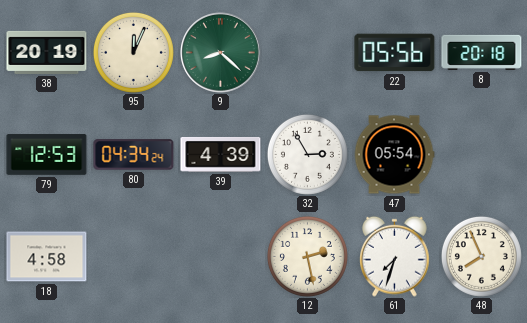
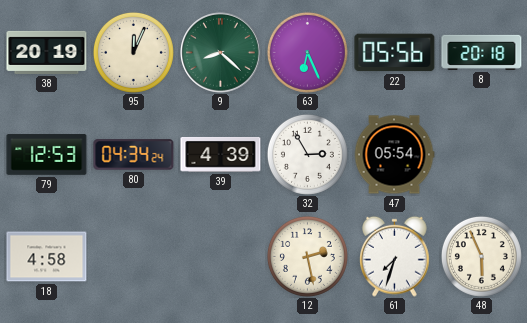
63: none -> 6:26 (307, 52)
48: 7:56 -> 5:56 (481, 256)
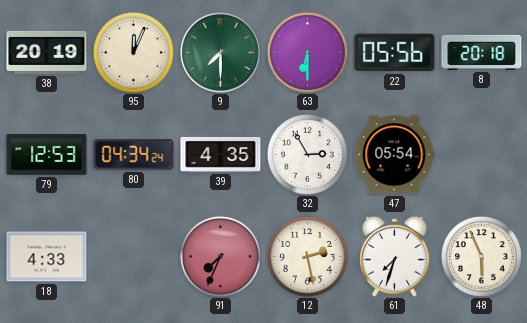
9: 8:22 -> 7:30 (221, 53)
63: 6:26 -> 6:30 (307, 52)
39: 4:39 -> 4:35 (221, 154)
18: 4:58 -> 4:33 (47, 257)
91: none -> 7:34 (220, 256)
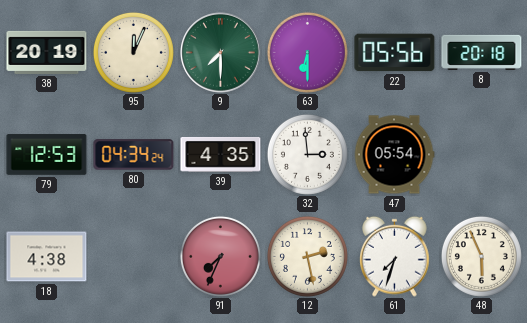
32: 2:55 -> 2:59 (307, 154)
18: 4:33 -> 4:38 (47, 257)
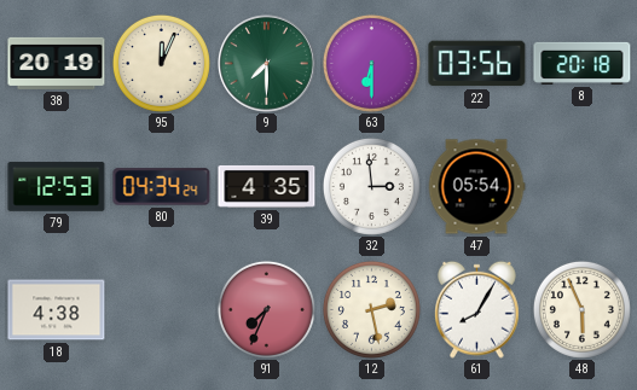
22: 05:56 -> 03:56 (477, 64)
61: 7:33 -> 8:05 (477, 309)
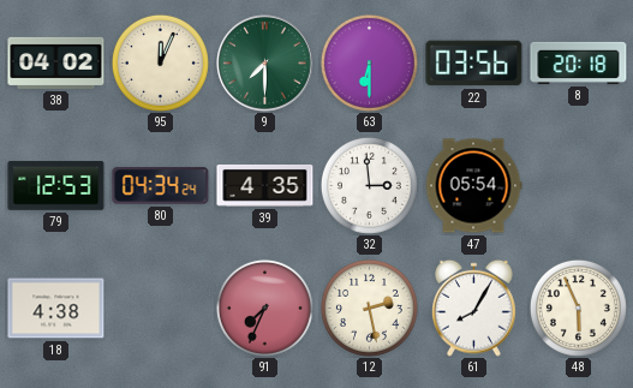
38: 20:19 -> 04:02 (56, 62)
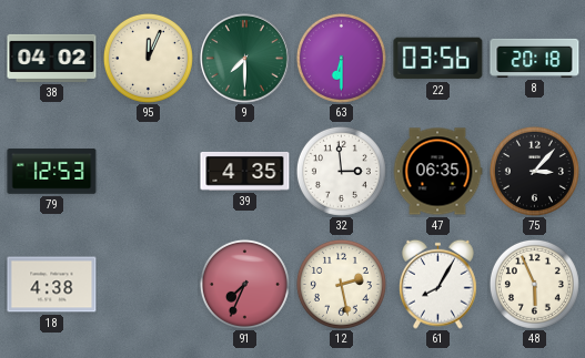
80: 04:34 -> none (161, 186)
47: 05:54 -> 06:35 (437, 172)
75: none -> 3:07 (534, 171)
